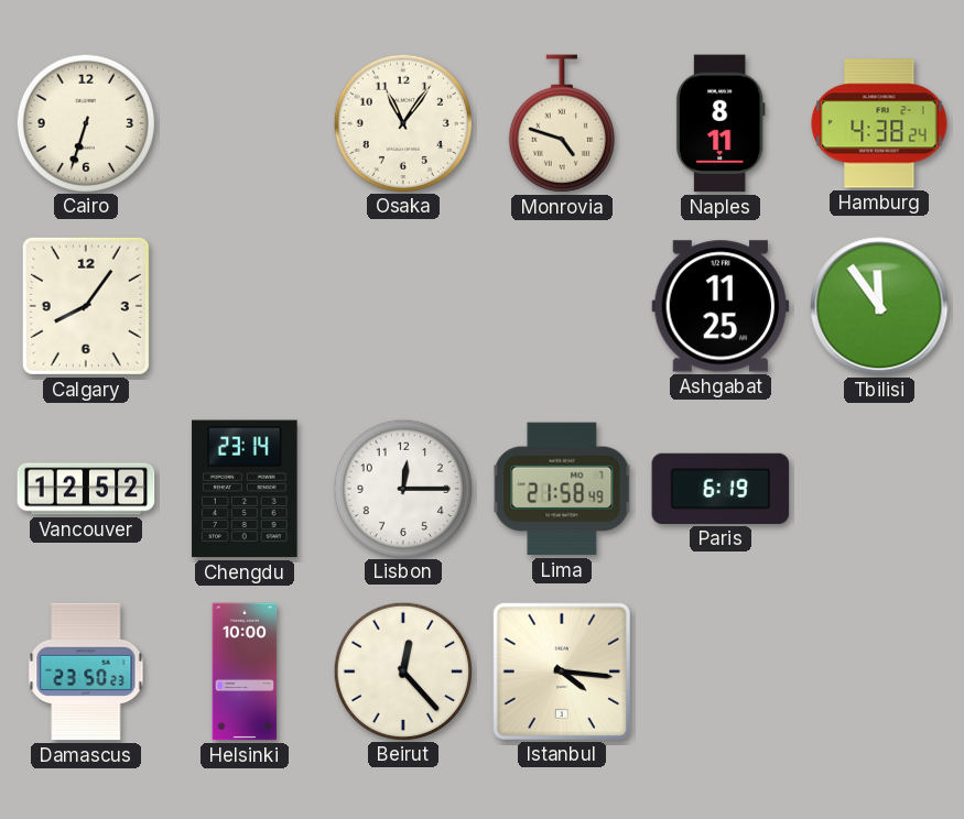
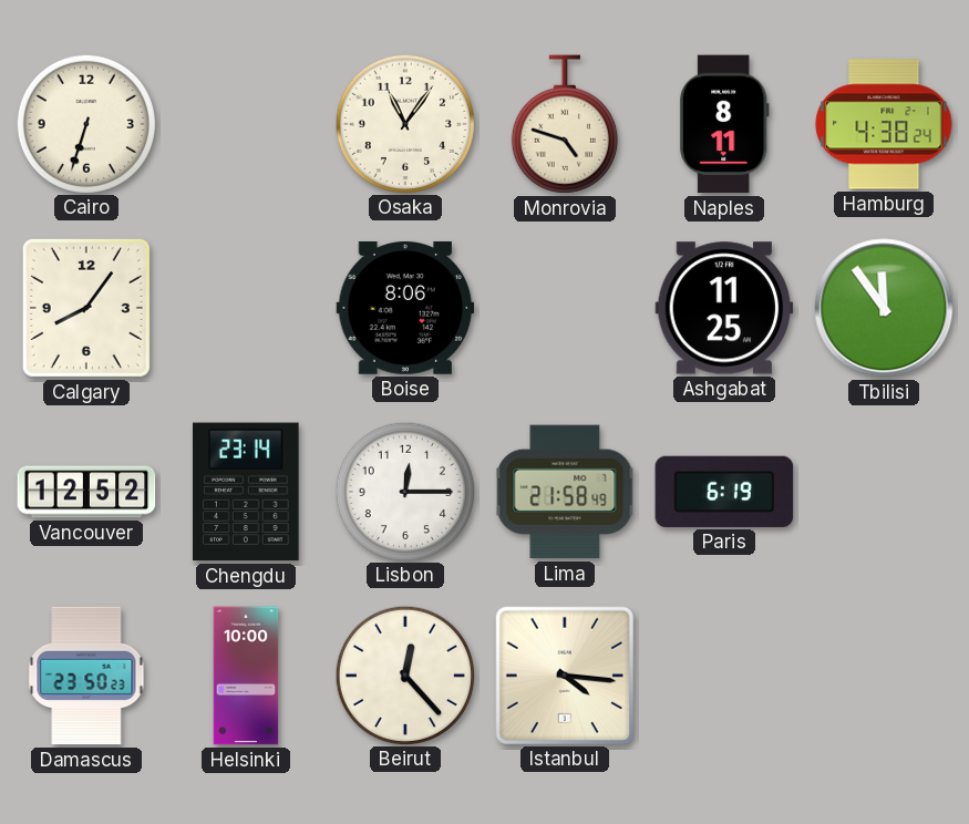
Boise: none -> 8:06 (405, 308)
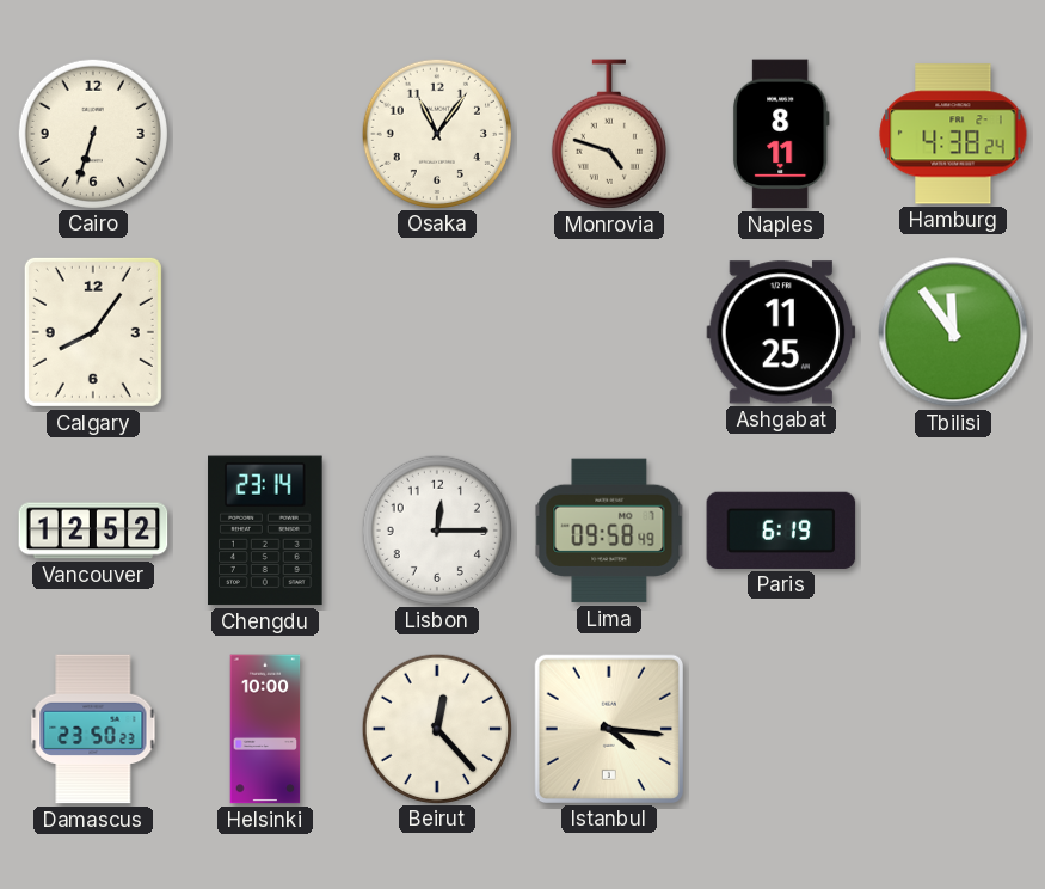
Boise: 8:06 -> none (405, 308)
Lima: 21:58 -> 09:58 (609, 531)
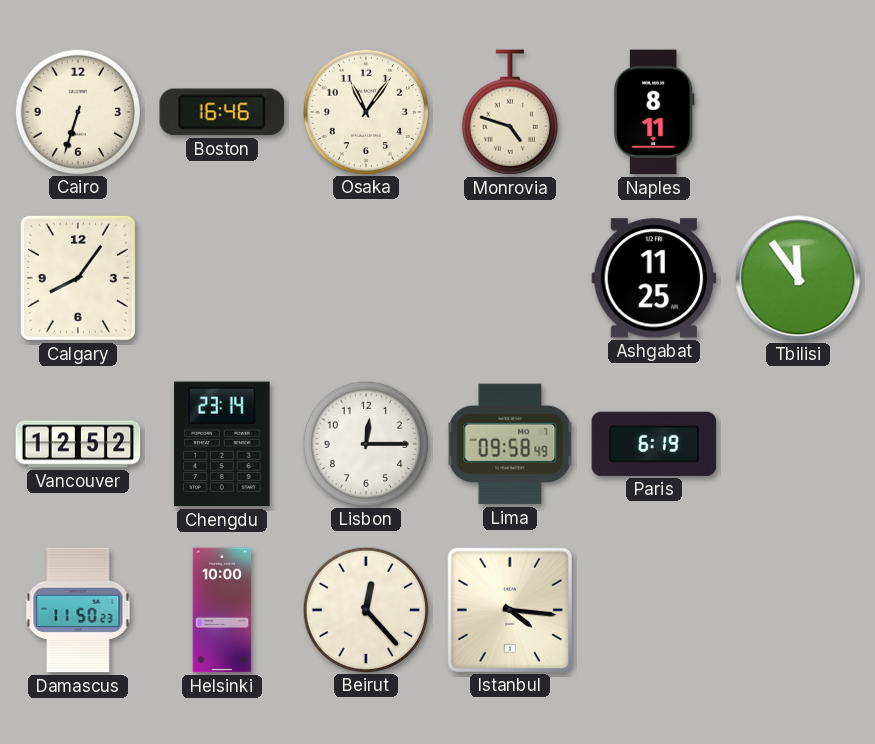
Boston: none -> 16:46 (222, 112)
Hamburg: 4:38 -> none (953, 134)
Damascus: 23:50 -> 11:50 (78, 610)
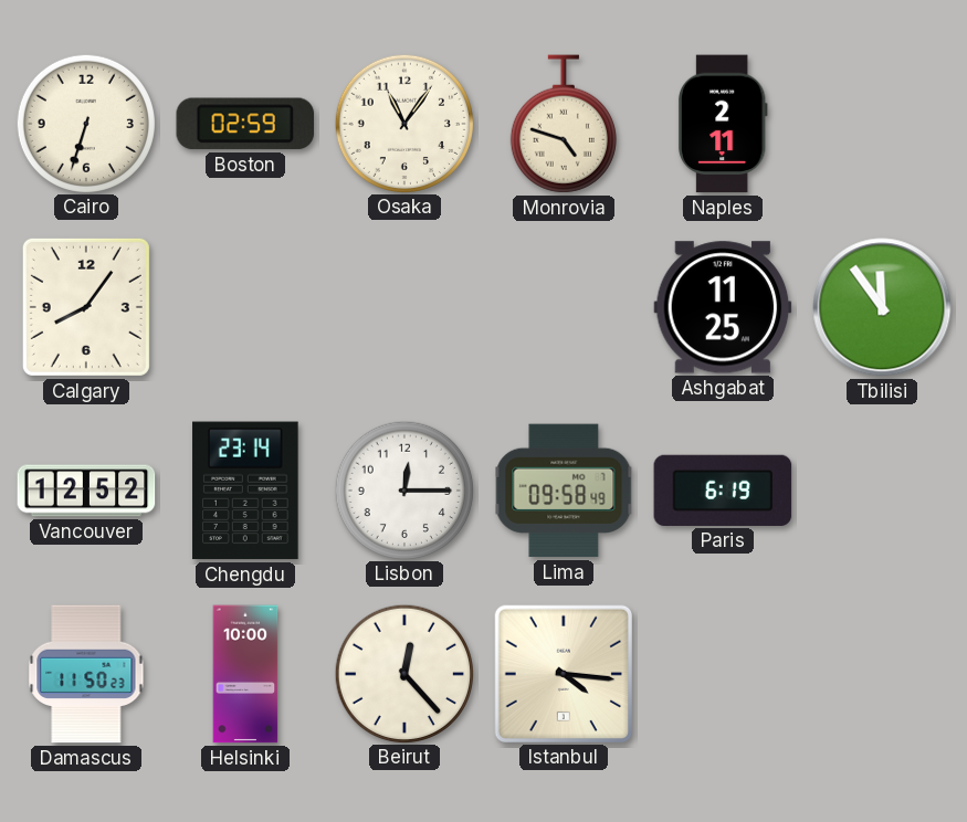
Boston: 16:46 -> 02:59 (245, 124)
Naples: 8:11 -> 2:11 (723, 124)
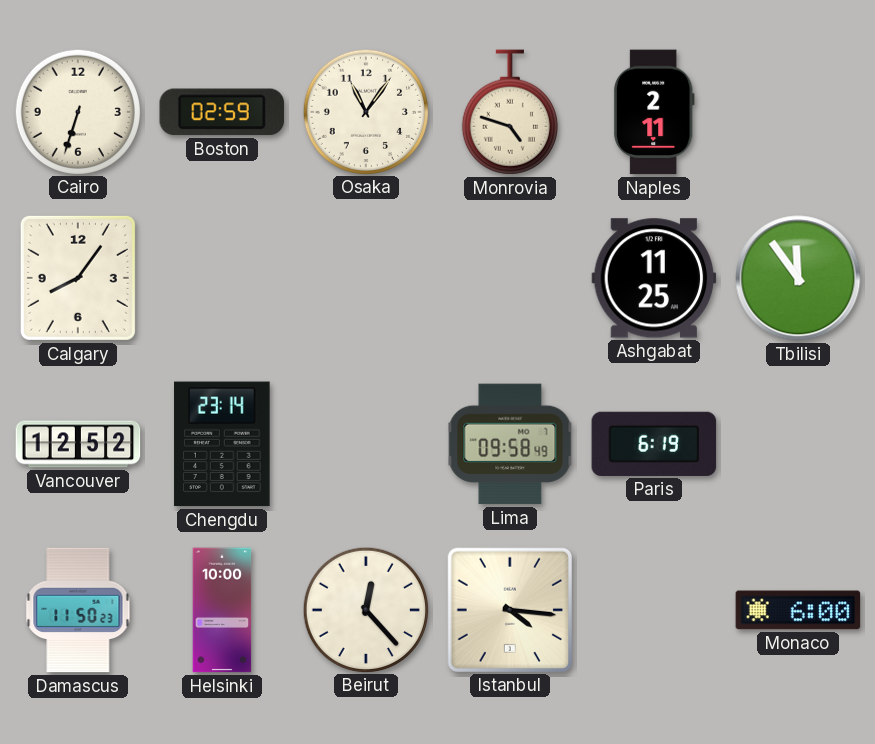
Lisbon: 12:15 -> none (403, 489)
Monaco: none -> 6:00 (798, 610)
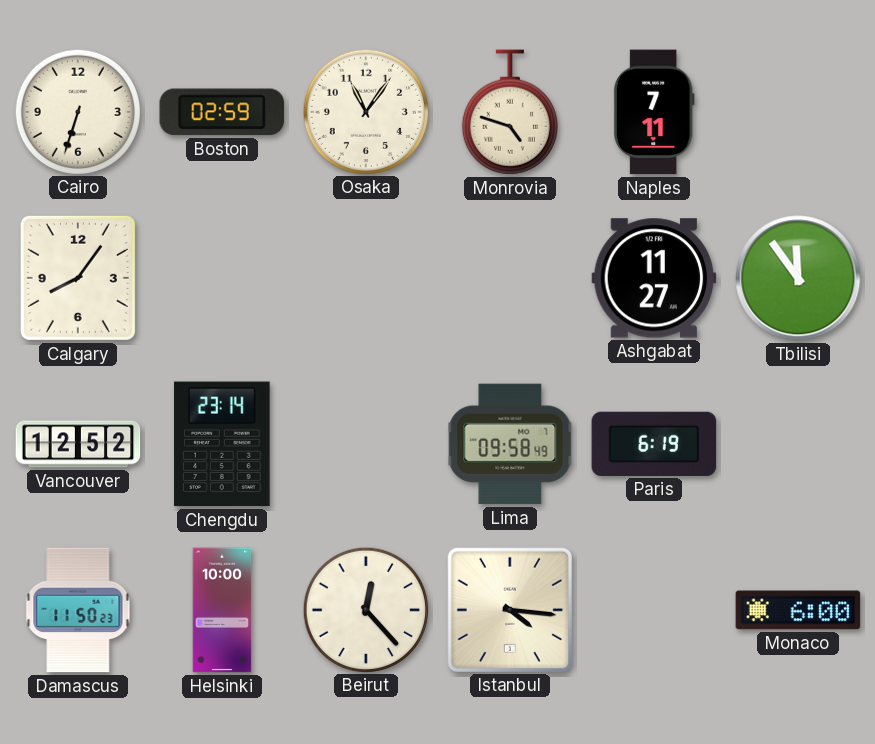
Naples: 2:11 -> 7:11 (654, 112)
Ashgabat: 11:25 -> 11:27 (654, 278)
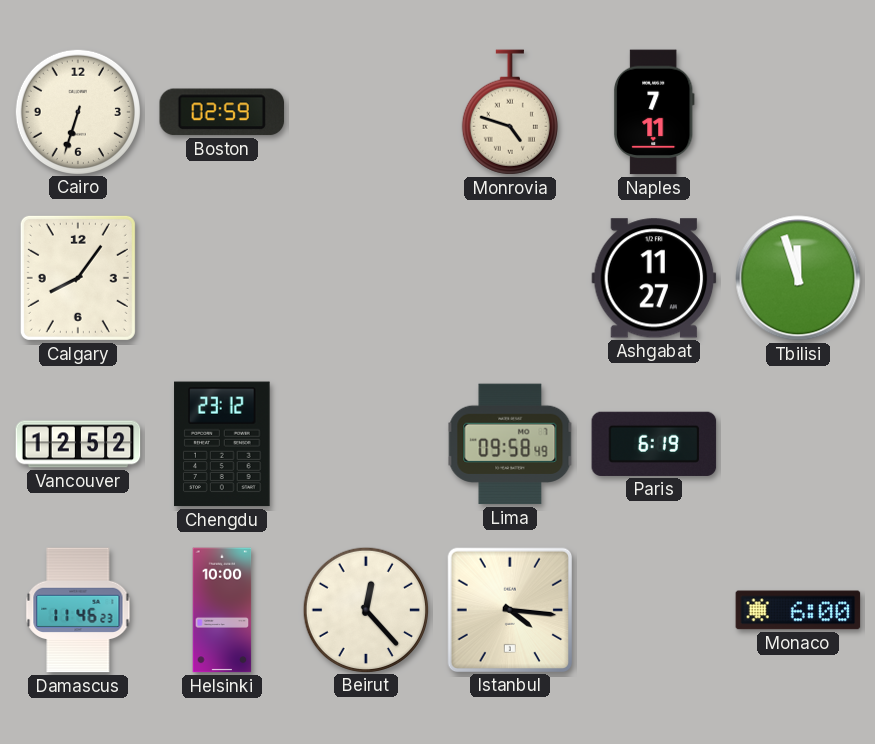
Osaka: 11:06 -> none (365, 111)
Tbilisi: 11:54 -> 11:57 (798, 278)
Chengdu: 23:14 -> 23:12 (222, 444)
Damascus: 11:50 -> 11:46 (78, 610)
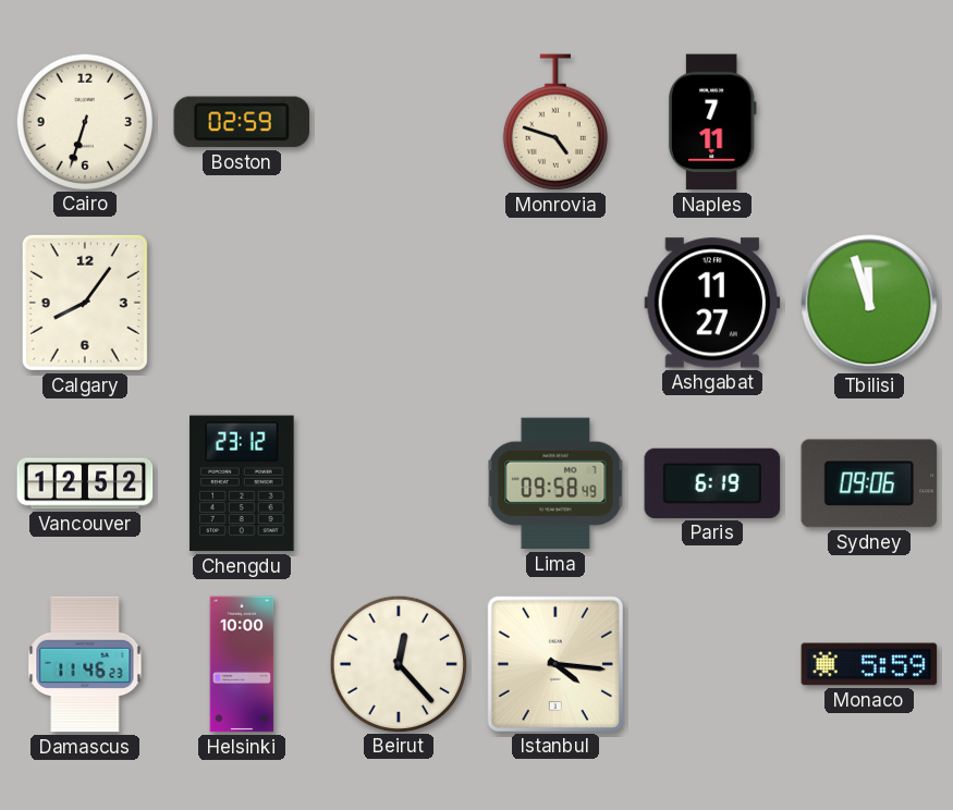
Sydney: none -> 09:06 (869, 483)
Monaco: 6:00 -> 5:59 (869, 664)
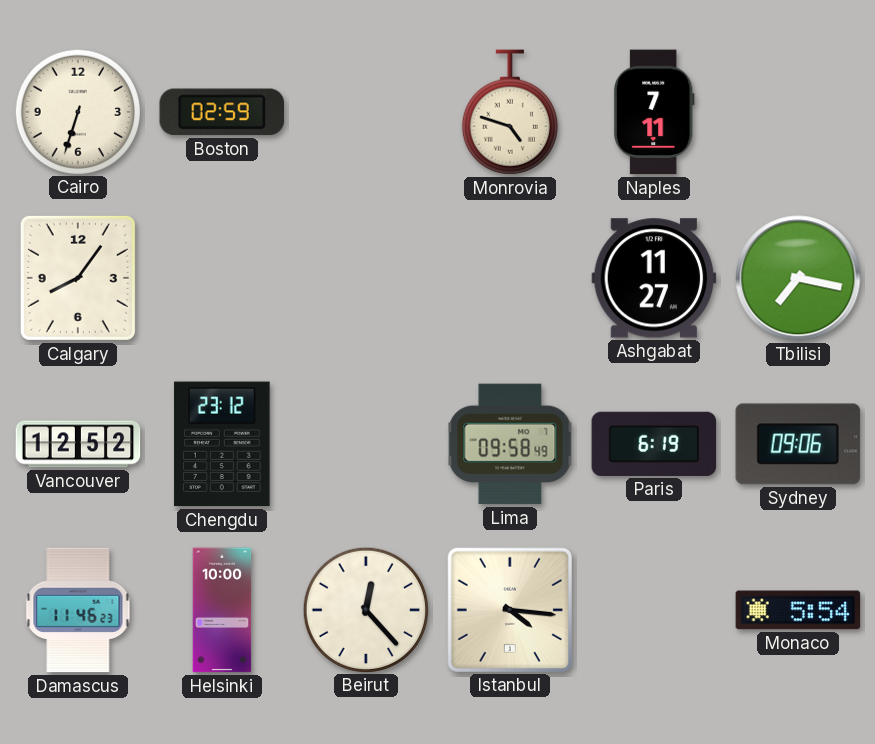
Tbilisi: 11:57 -> 7:17 (798, 278)
Monaco: 5:59 -> 5:54 (798, 610)
